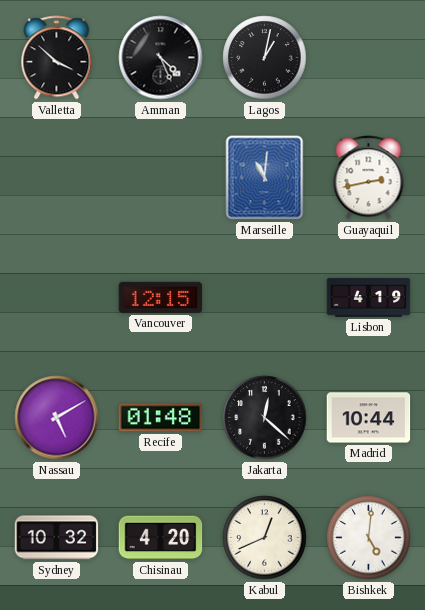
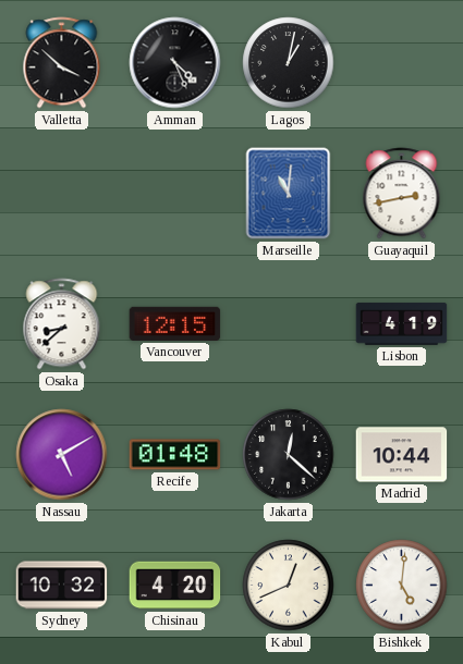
Osaka: none -> 8:38 (62, 324)
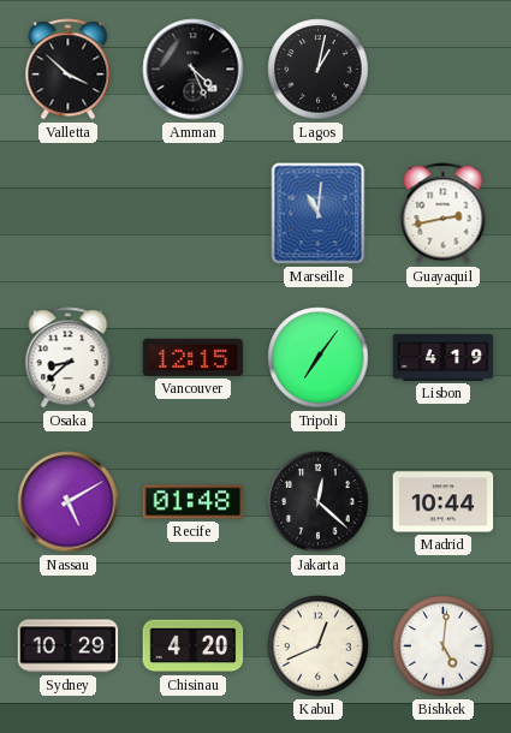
Tripoli: none -> 7:06 (319, 358)
Sydney: 10:32 -> 10:29 (69, 646)
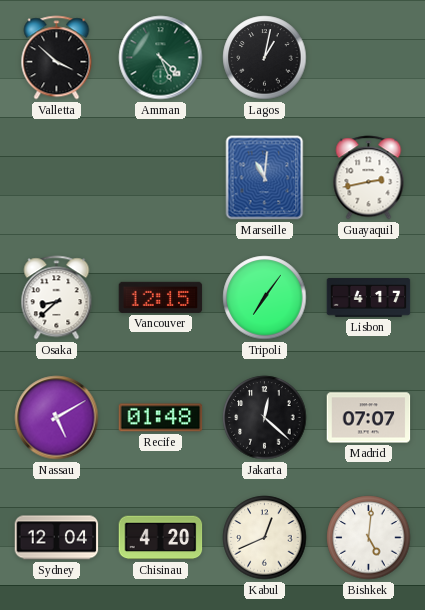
Amman dial: black -> green (161, 58)
Lisbon: 4:19 -> 4:17 (369, 298)
Madrid: 10:44 -> 07:07 (369, 418)
Sydney: 10:29 -> 12:04 (57, 538)
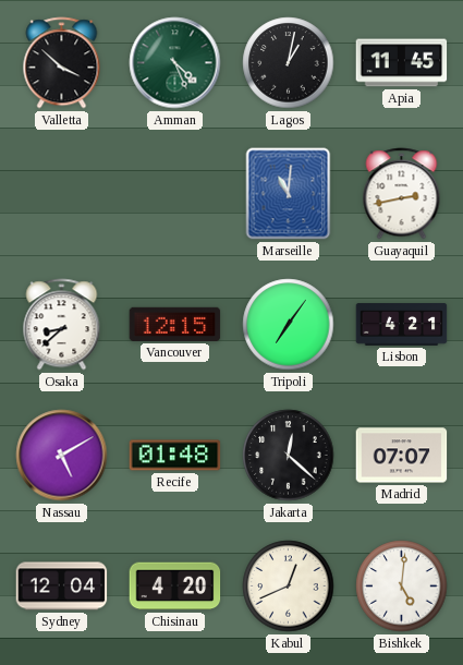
Apia: none -> 11:45 (402, 63)
Lisbon: 4:17 -> 4:21 (402, 325)
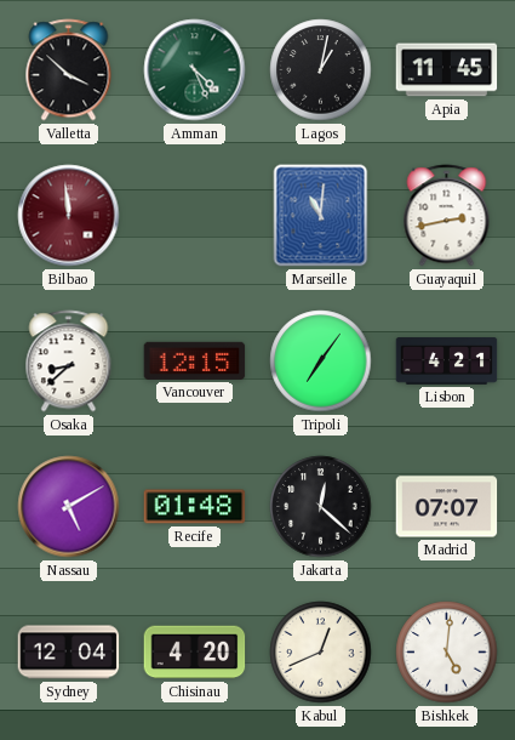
Bilbao: none -> 11:59 (69, 216)
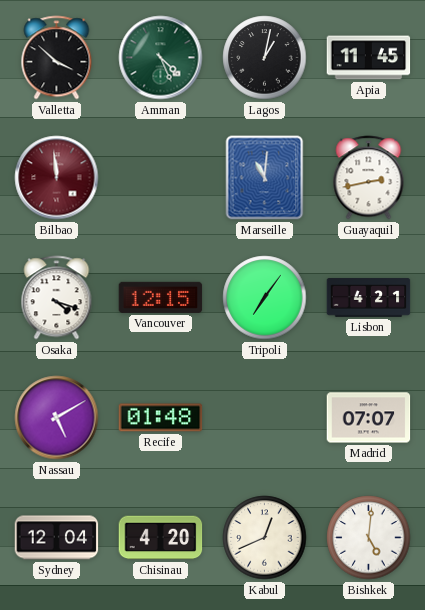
Osaka: 8:38 -> 4:18 (57, 298)
Jakarta: 12:22 -> none (321, 507)
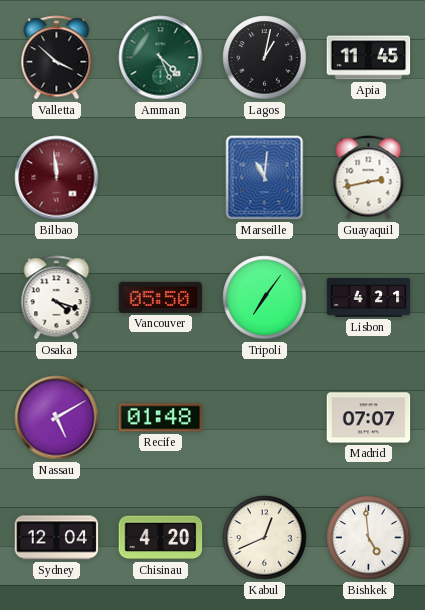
Vancouver: 12:15 -> 05:50 (161, 297)
Bishkek: 5:01 -> 4:59 (369, 538)
